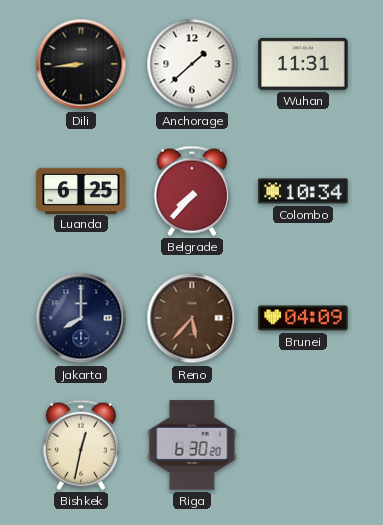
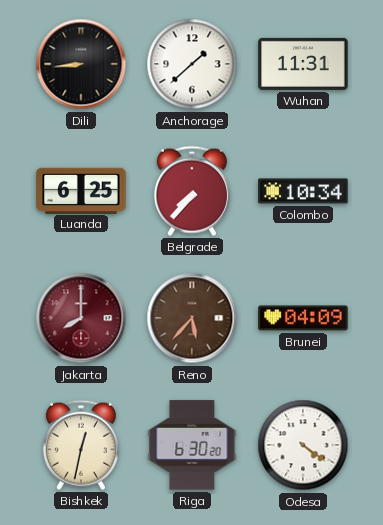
Jakarta dial: navy -> burgundy (81, 318)
Odesa: none -> 4:21 (303, 445)
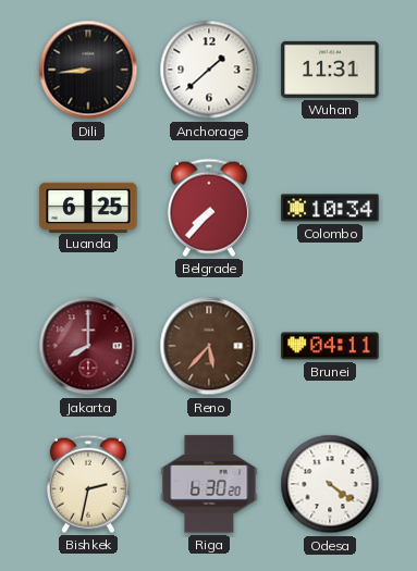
Brunei: 04:09 -> 04:11 (330, 346)
Bishkek: 12:32 -> 2:32 (88, 484)
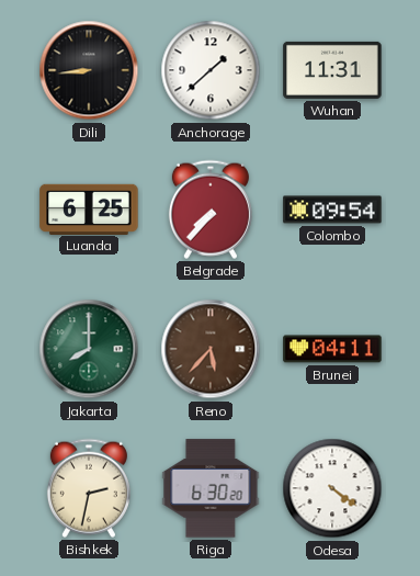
Colombo: 10:34 -> 09:54 (332, 210)
Jakarta dial: burgundy -> green (89, 349)
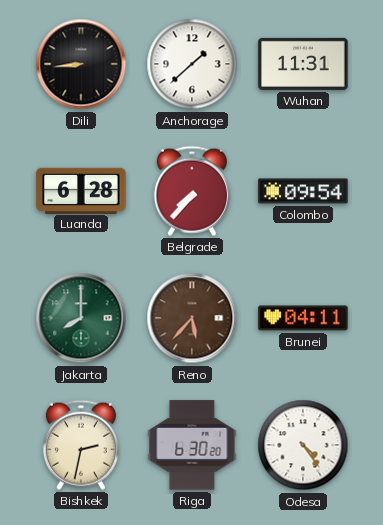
Luanda: 6:25 -> 6:28 (81, 190)
Odesa: 4:21 -> 4:24 (303, 445)
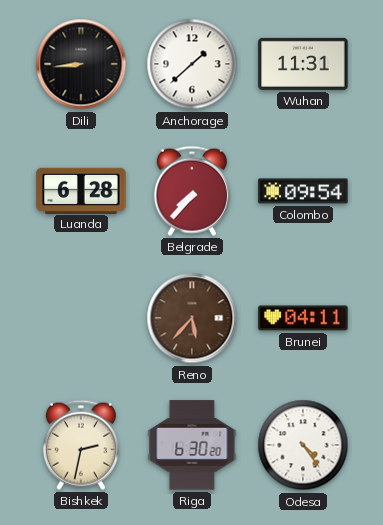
Jakarta: 8:00 -> none (81, 318)
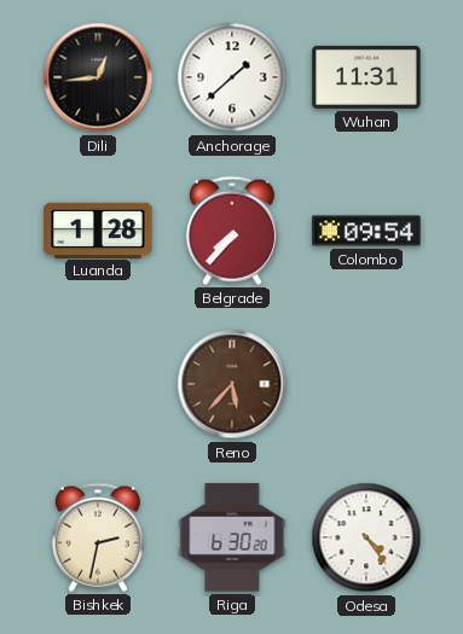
Dili: 8:44 -> 12:44 (98, 77)
Luanda: 6:28 -> 1:28 (98, 229)
Brunei: 04:11 -> none (303, 318)
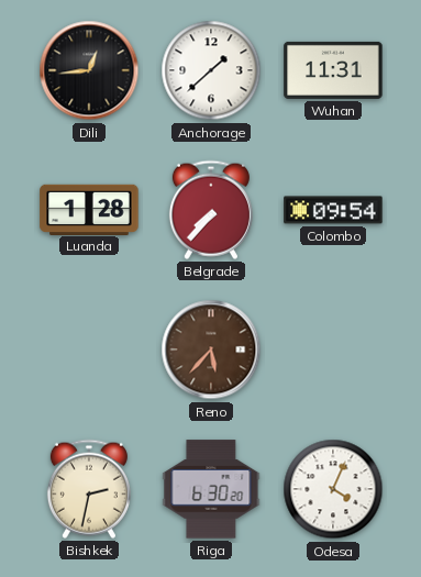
Odesa: 4:24 -> 4:04 (333, 489)
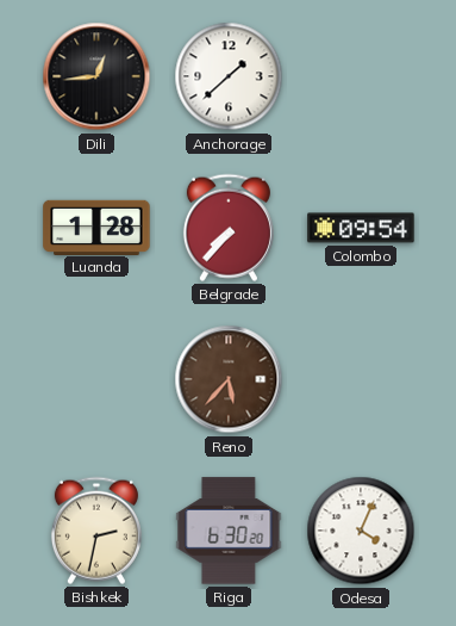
Wuhan: 11:31 -> none (333, 70)
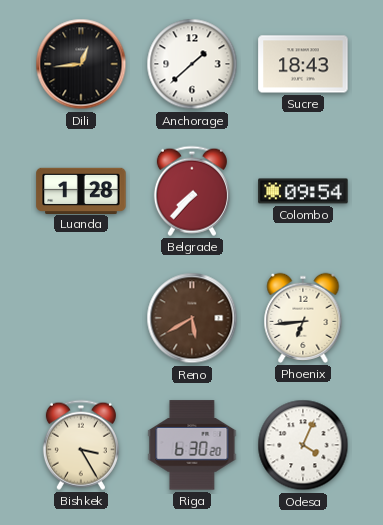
Sucre: none -> 18:43 (303, 64)
Reno: 5:37 -> 5:40 (192, 318)
Phoenix: none -> 6:44 (303, 318)
Bishkek: 2:32 -> 3:25 (81, 445)
